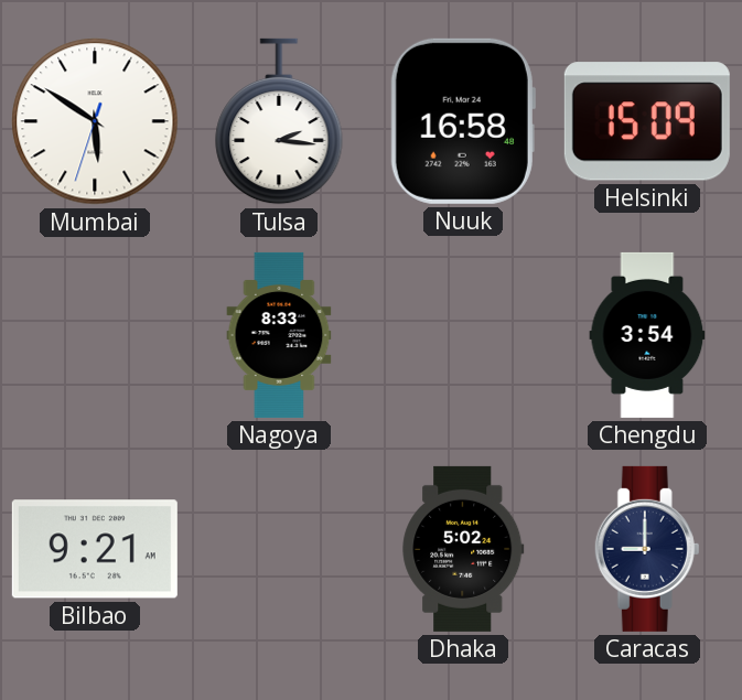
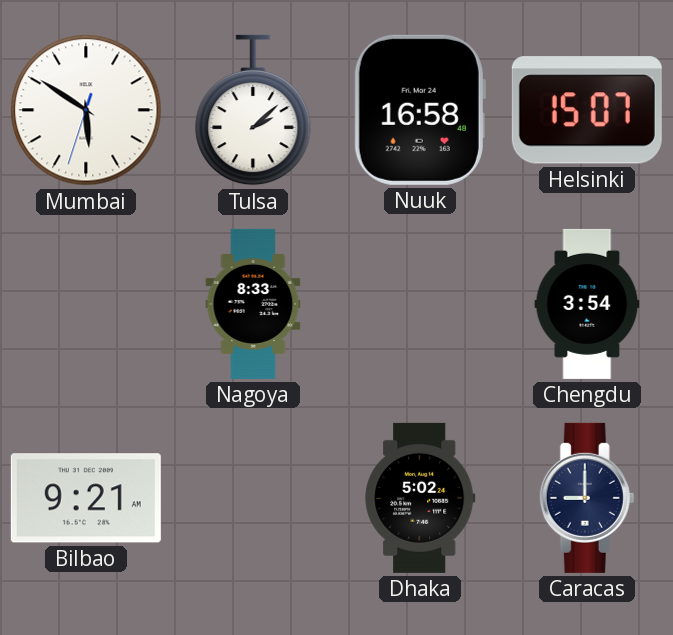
Tulsa: 2:16 -> 2:08 (253, 110)
Helsinki: 15:09 -> 15:07 (587, 110)
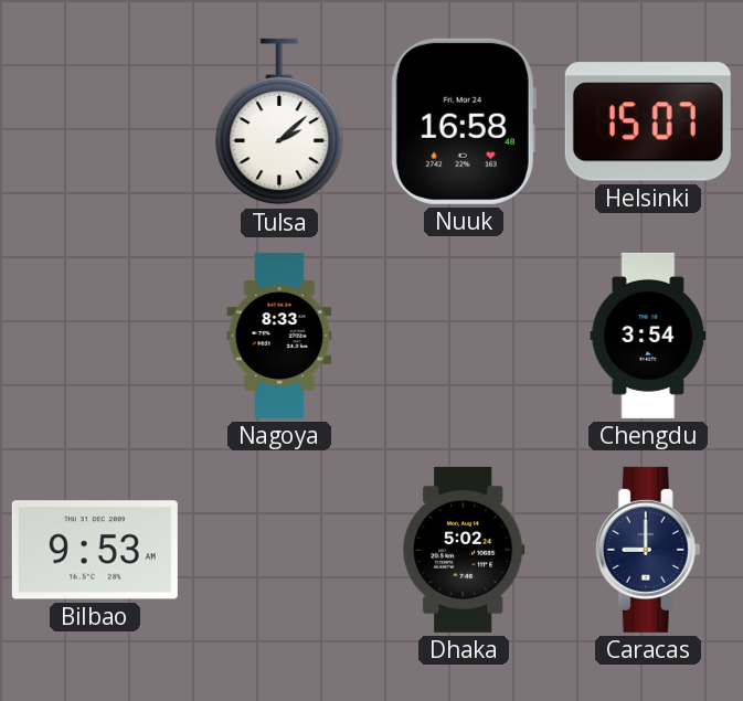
Mumbai: 5:50 -> none (86, 110)
Bilbao: 9:21 -> 9:53 (95, 550)
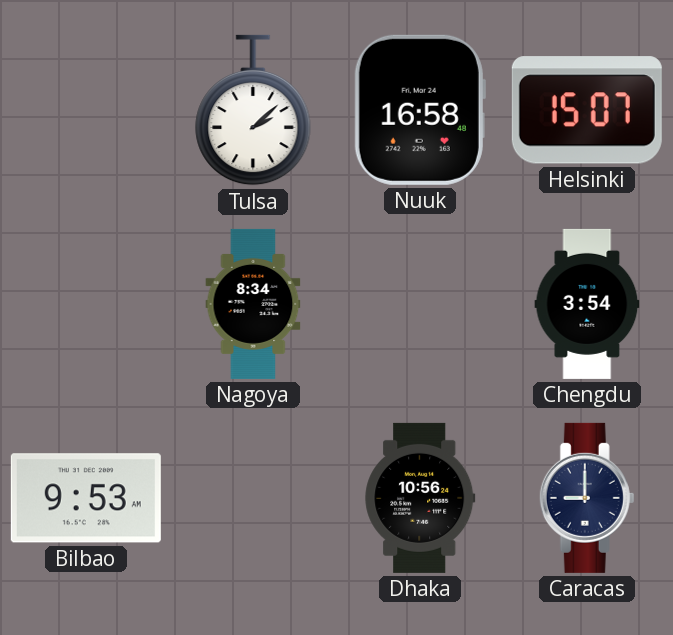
Nagoya: 8:33 -> 8:34 (253, 304)
Dhaka: 5:02 -> 10:56 (420, 498)
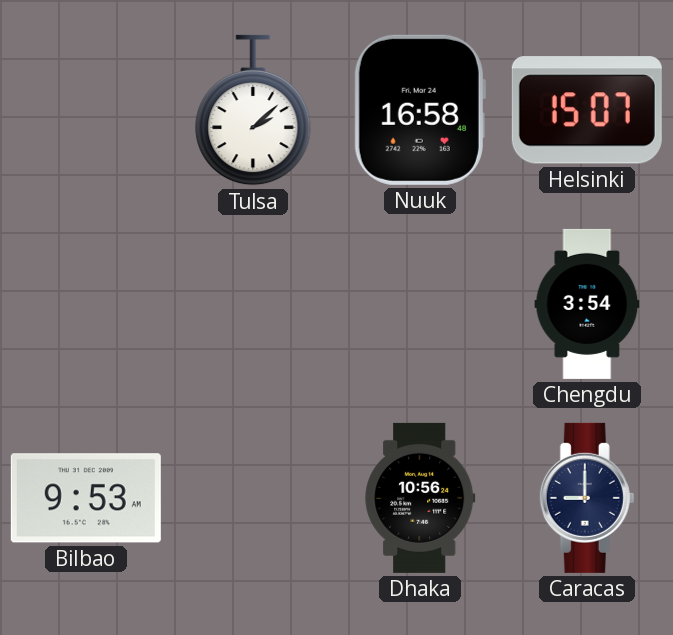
Nagoya: 8:34 -> none (253, 304)
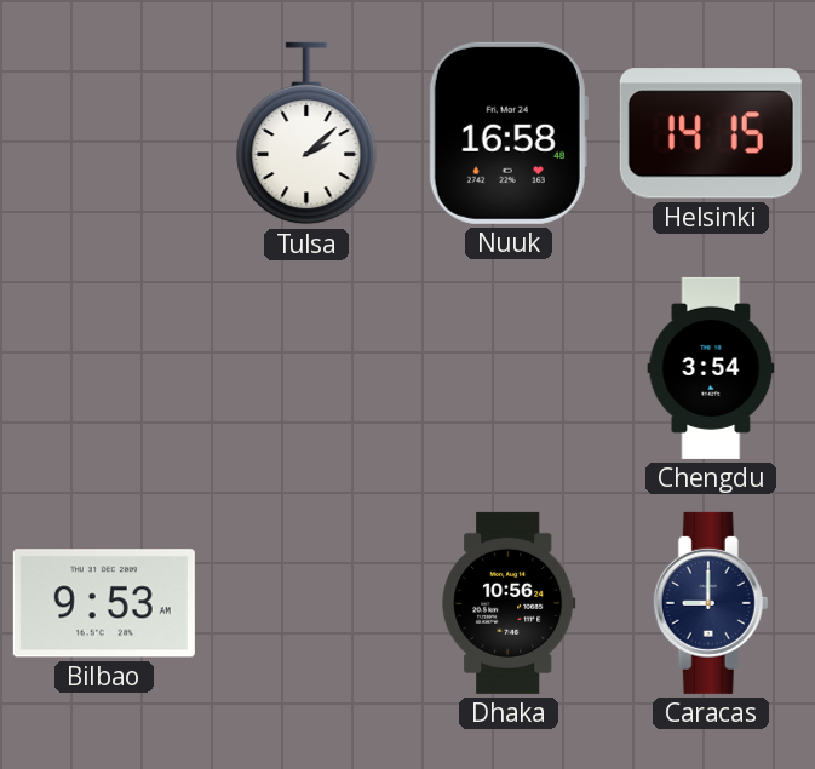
Helsinki: 15:07 -> 14:15 (711, 133)
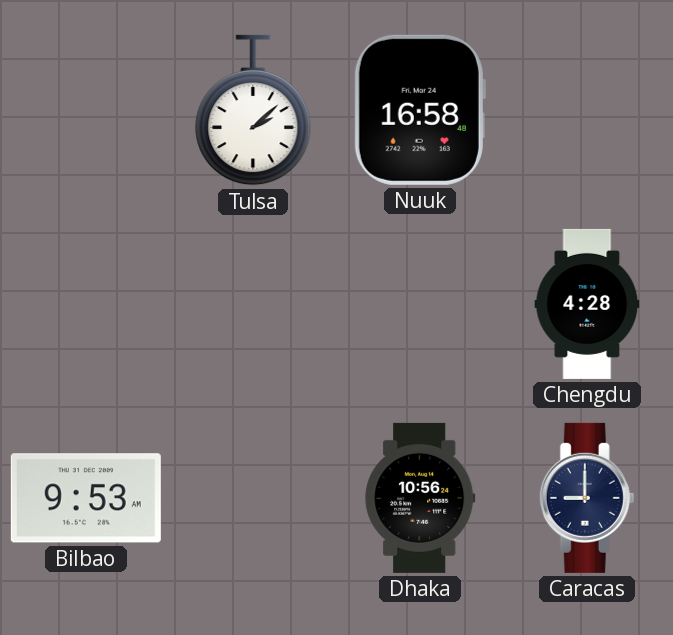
Helsinki: 14:15 -> none (711, 133)
Chengdu: 3:54 -> 4:28 (587, 304)
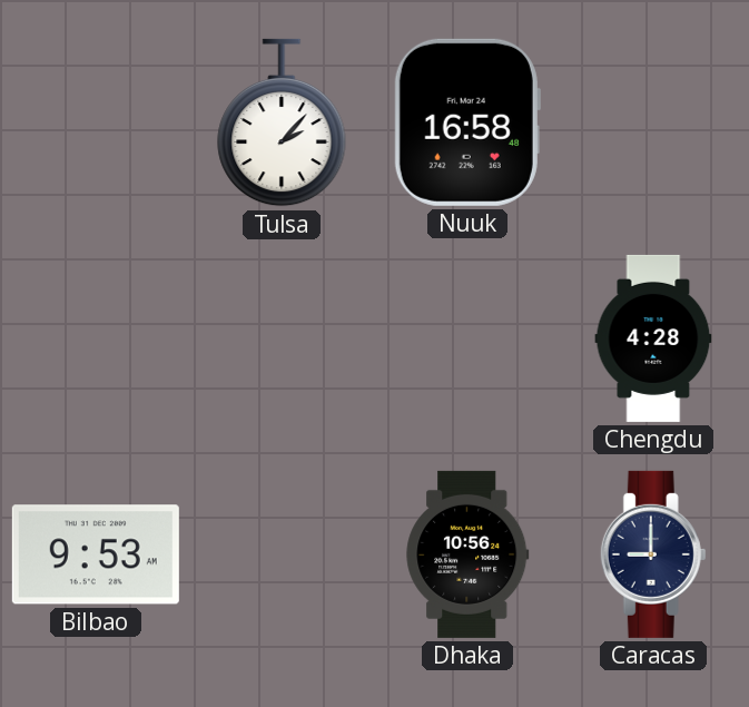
Tulsa: 2:08 -> 2:07 (282, 122)
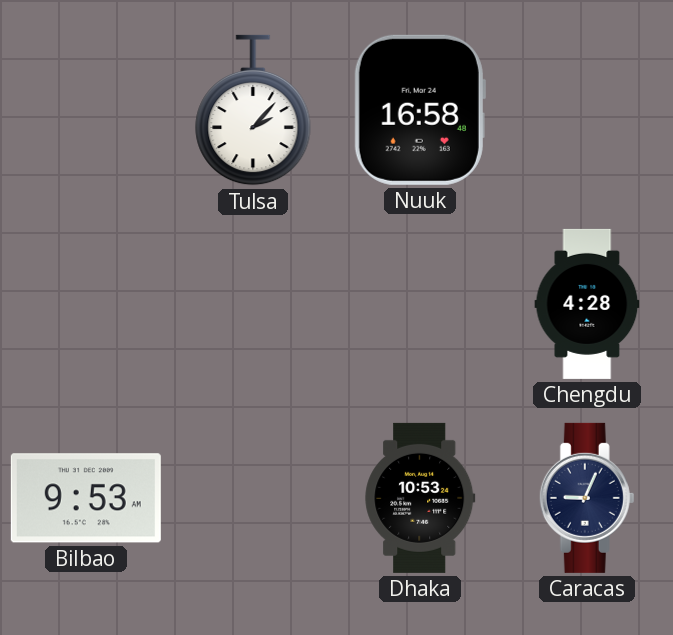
Dhaka: 10:56 -> 10:53 (420, 498)
Caracas: 9:00 -> 9:04 (587, 498)
